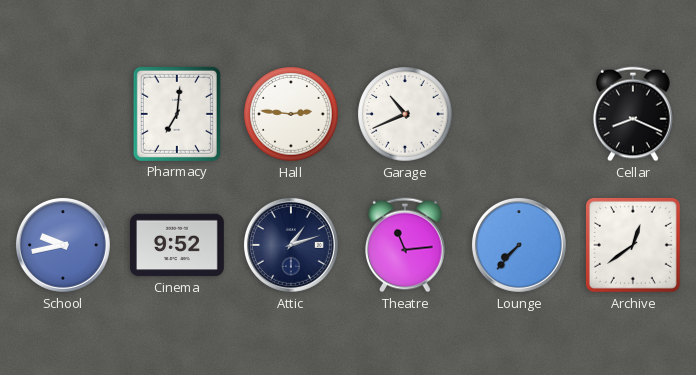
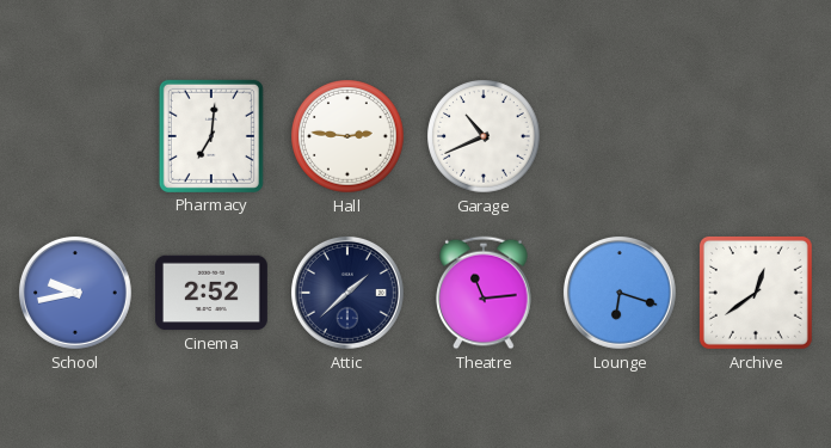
Cellar: 8:19 -> none (633, 114)
Cinema: 9:52 -> 2:52 (211, 293)
Attic: 1:12 -> 1:38 (347, 293)
Lounge: 7:37 -> 6:18 (620, 293)
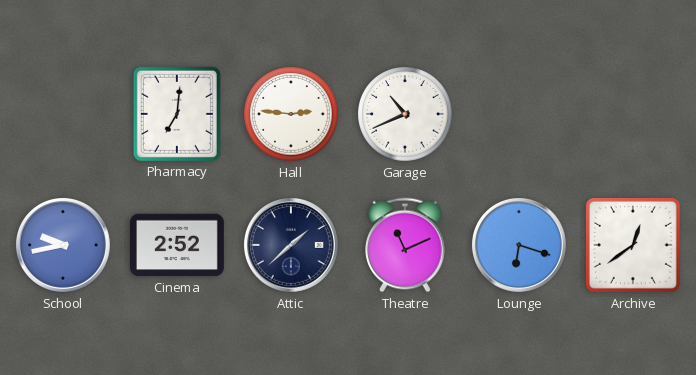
Theatre: 11:14 -> 11:11 (405, 245)
